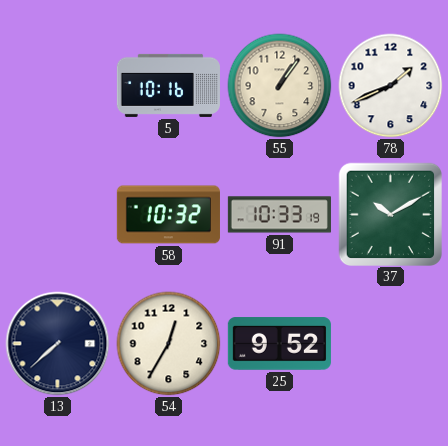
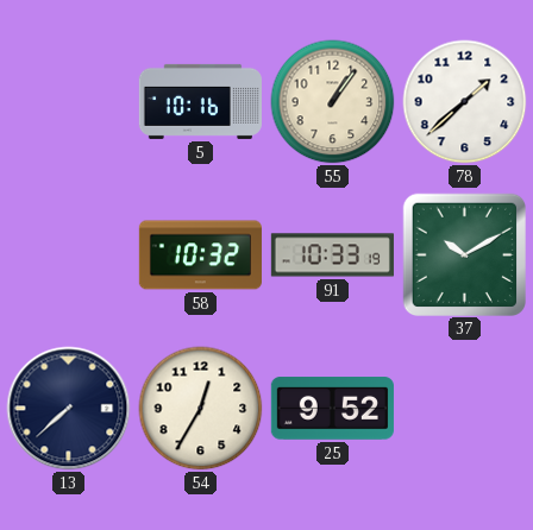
78: 1:41 -> 1:38 (465, 102)
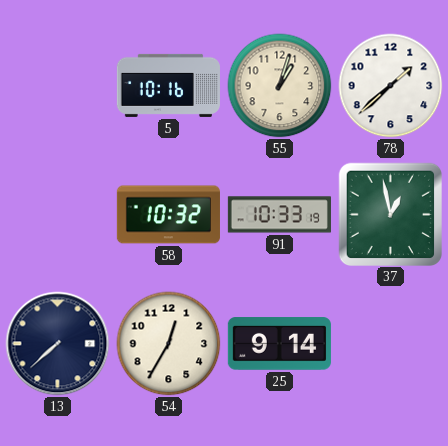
55: 1:06 -> 1:03 (280, 86)
37: 10:10 -> 12:58 (390, 214)
25: 9:52 -> 9:14 (279, 344)
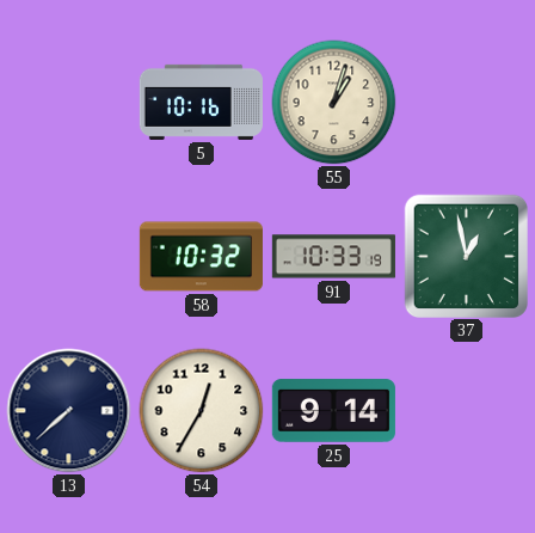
78: 1:38 -> none (391, 86)
